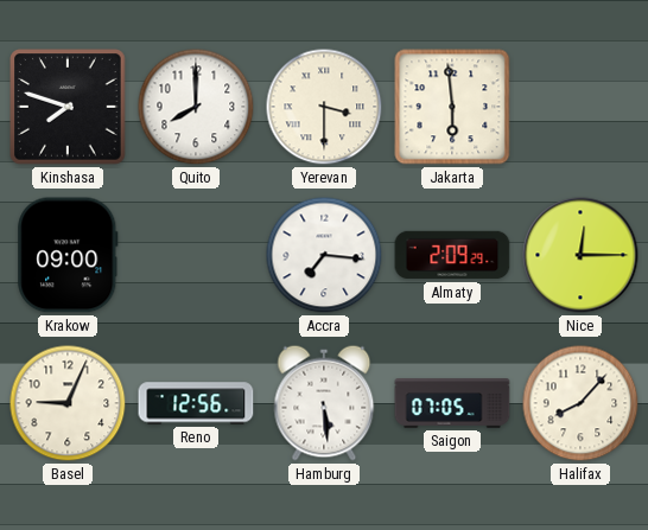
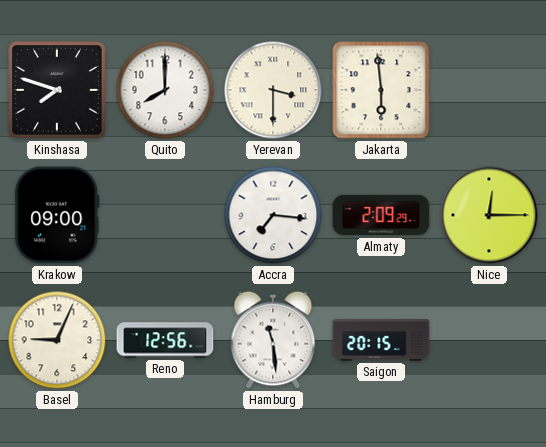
Hamburg: 5:29 -> 11:29 (273, 340)
Saigon: 07:05 -> 20:15 (381, 340)
Halifax: 8:07 -> none (580, 403)
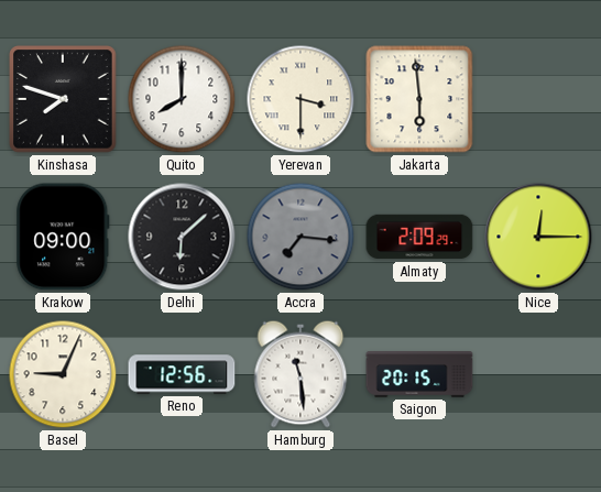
Delhi: none -> 6:08 (182, 237)
Accra dial: white -> grey (300, 237)
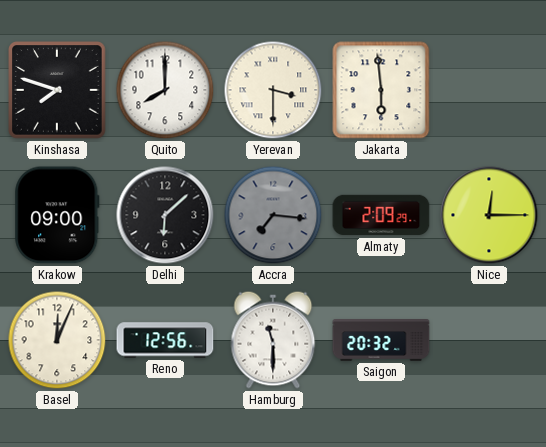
Basel: 9:04 -> 12:04 (57, 340)
Hamburg: 11:29 -> 11:30 (273, 340)
Saigon: 20:15 -> 20:32 (381, 340)
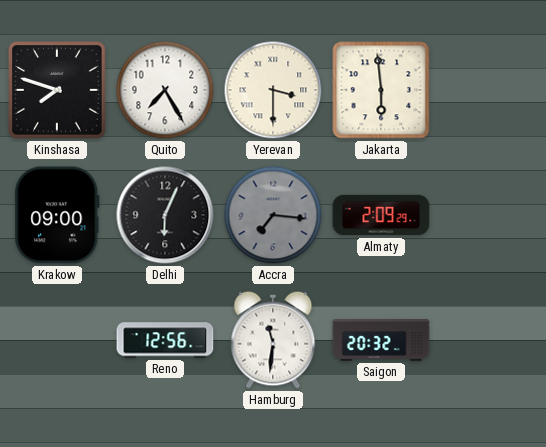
Quito: 8:00 -> 7:25 (165, 90)
Delhi: 6:08 -> 6:04 (165, 215)
Nice: 12:15 -> none (489, 215)
Basel: 12:04 -> none (57, 340)
Hamburg: 11:30 -> 11:31 (273, 340)
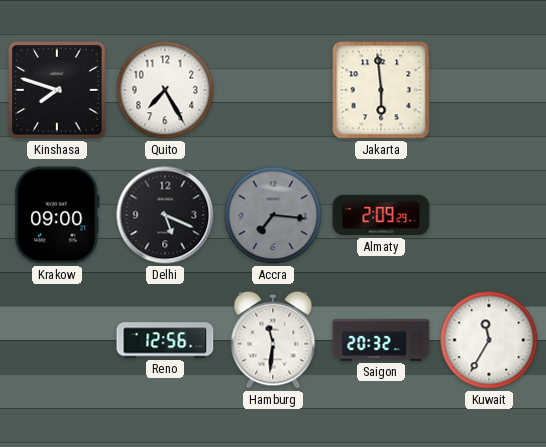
Yerevan: 3:30 -> none (273, 90)
Delhi: 6:04 -> 5:19 (165, 215)
Kuwait: none -> 11:35 (489, 340)
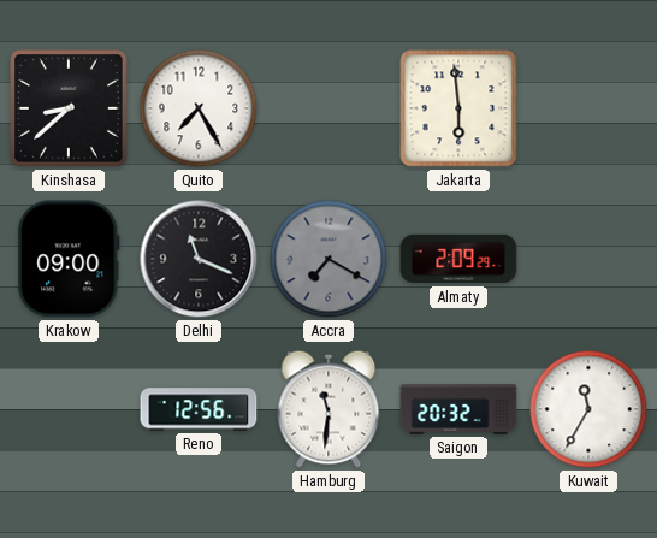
Kinshasa: 7:48 -> 8:38 (69, 108)
Delhi: 5:19 -> 11:19 (199, 259)
Accra: 7:16 -> 7:20 (328, 259)
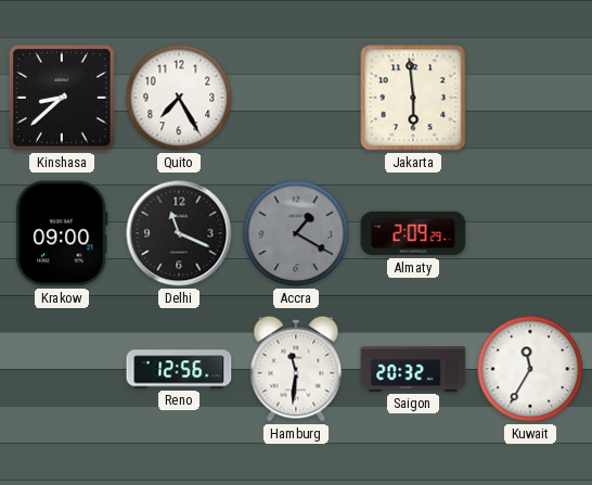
Accra: 7:20 -> 1:20 (296, 233)
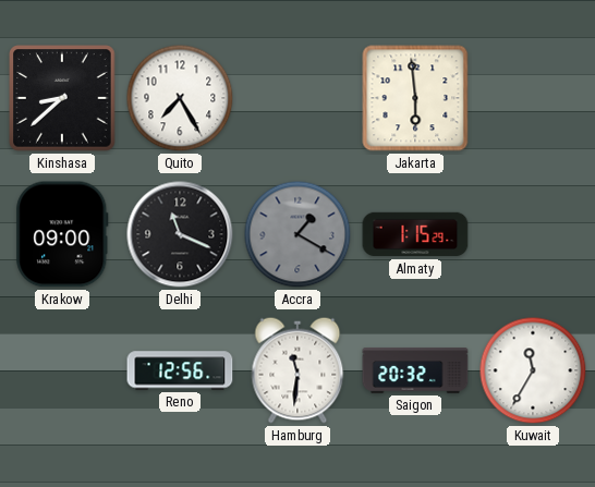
Almaty: 2:09 -> 1:15 (415, 234)
